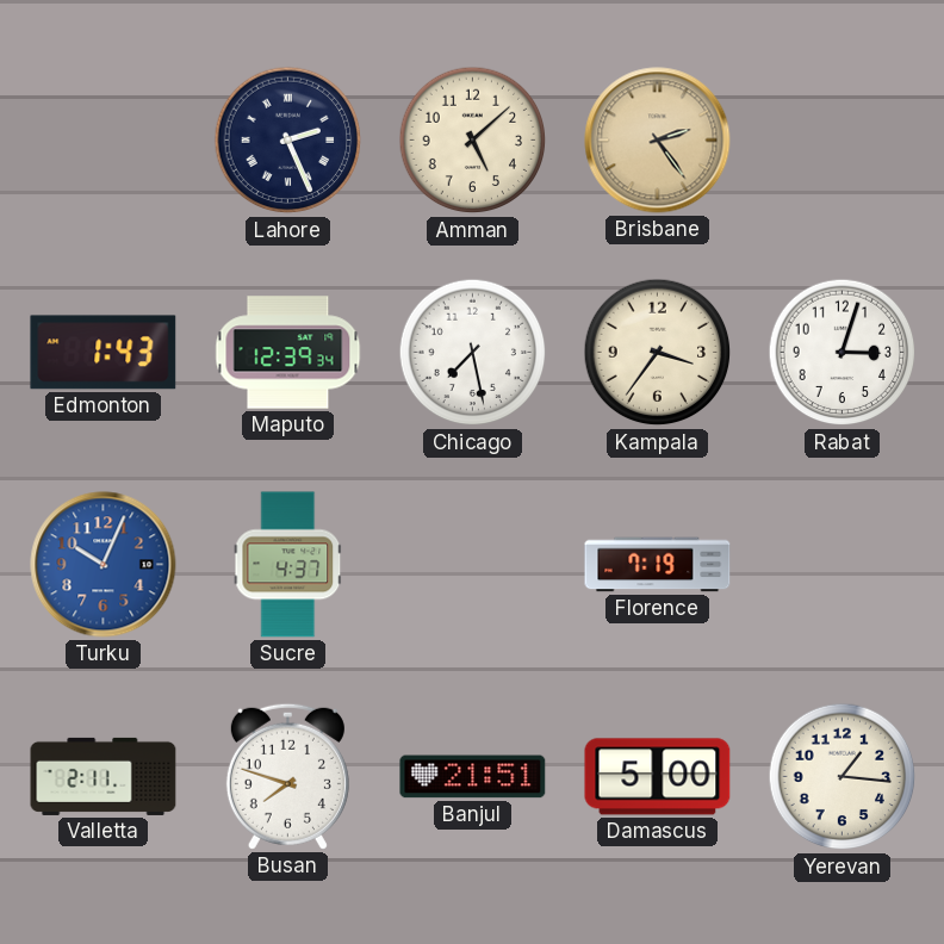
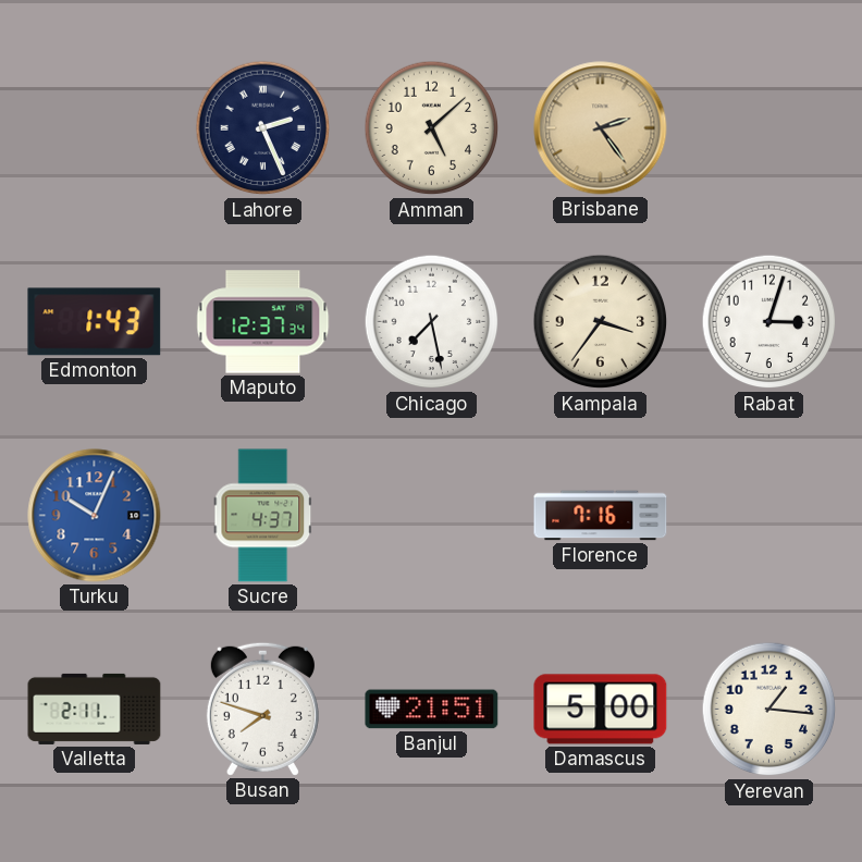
Maputo: 12:39 -> 12:37 (263, 322)
Florence: 7:19 -> 7:16 (601, 516)
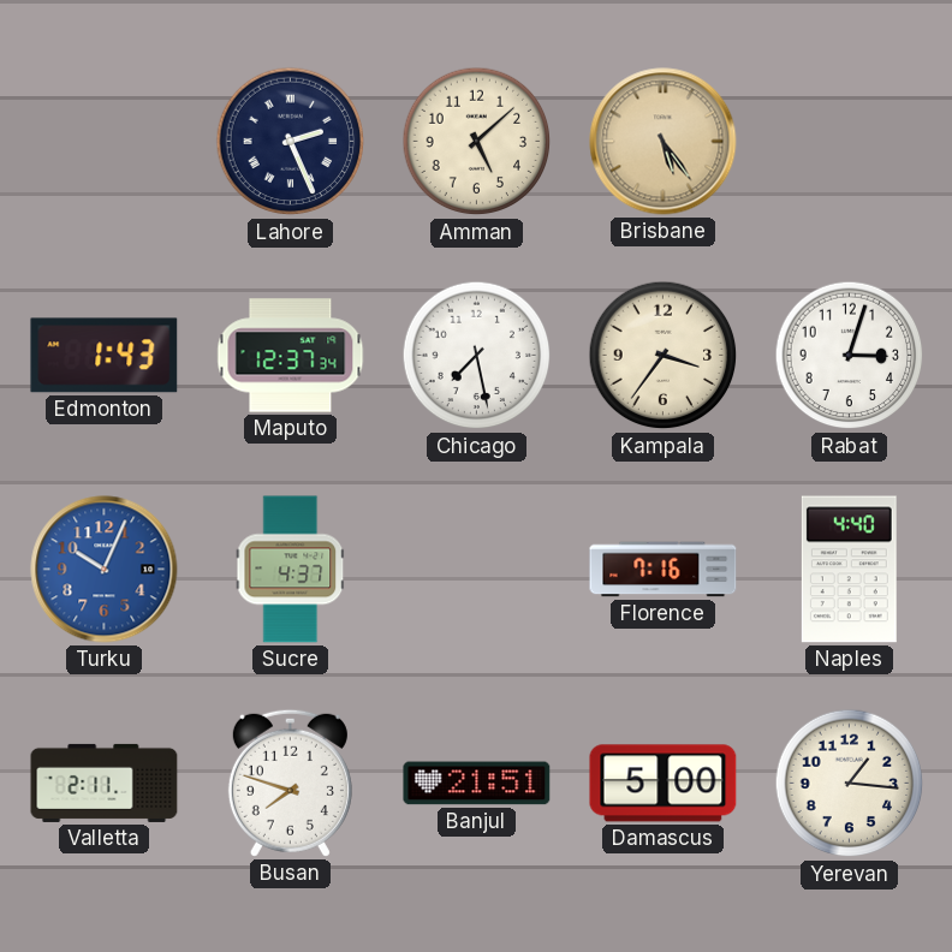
Brisbane: 2:24 -> 5:24 (664, 142)
Naples: none -> 4:40 (849, 570)
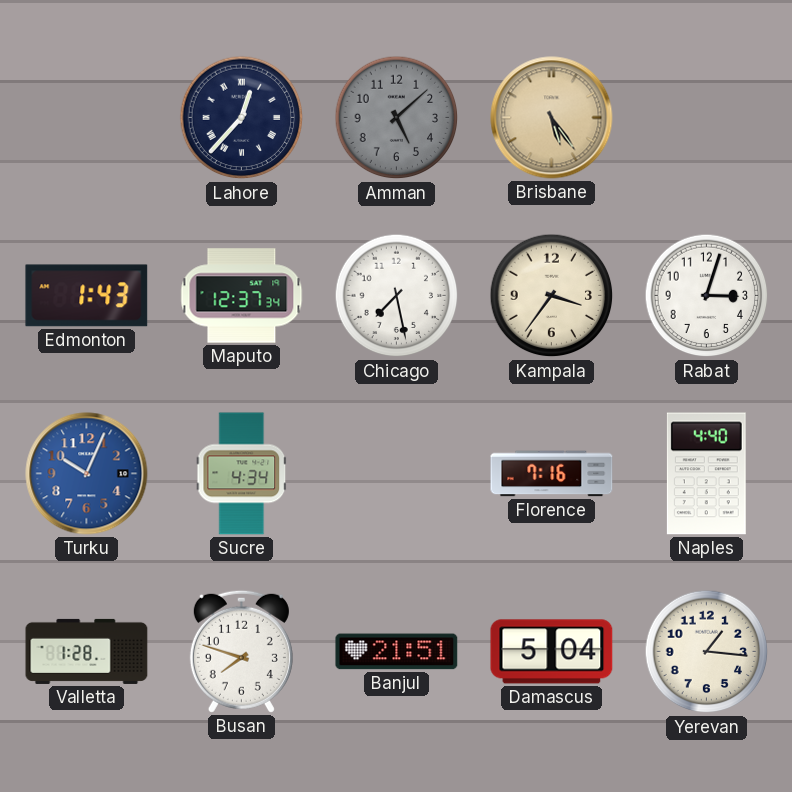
Lahore: 2:26 -> 12:37 (242, 118)
Amman dial: cream -> grey (397, 118)
Sucre: 4:37 -> 4:34 (242, 474)
Valletta: 2:11 -> 1:28 (87, 651)
Damascus: 5:00 -> 5:04 (552, 652)
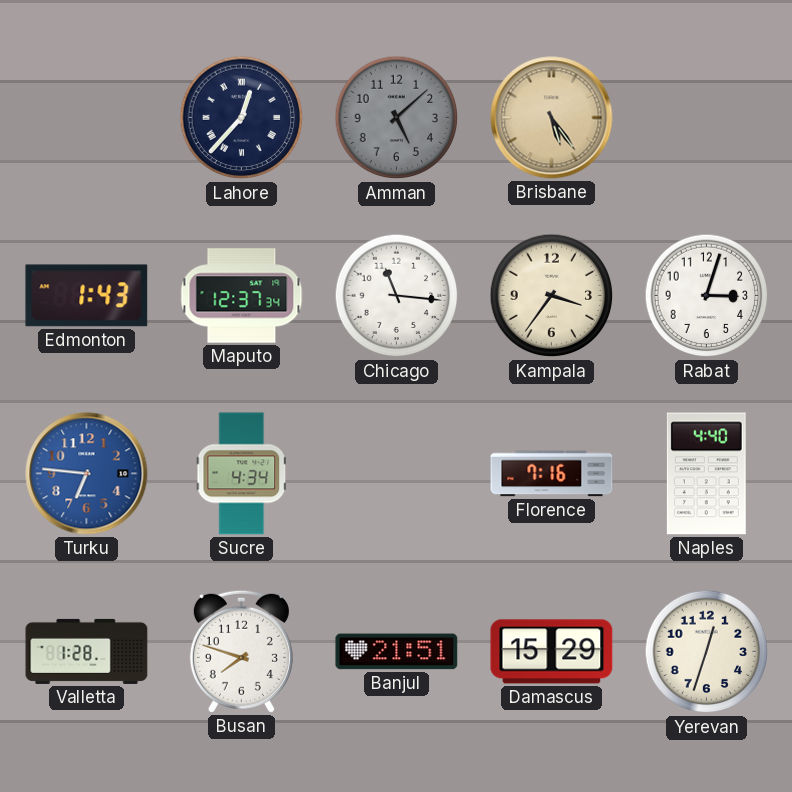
Chicago: 7:28 -> 11:16 (397, 296)
Turku: 10:04 -> 6:46 (87, 474)
Damascus: 5:04 -> 15:29 (552, 652)
Yerevan: 1:16 -> 12:33 (707, 652)
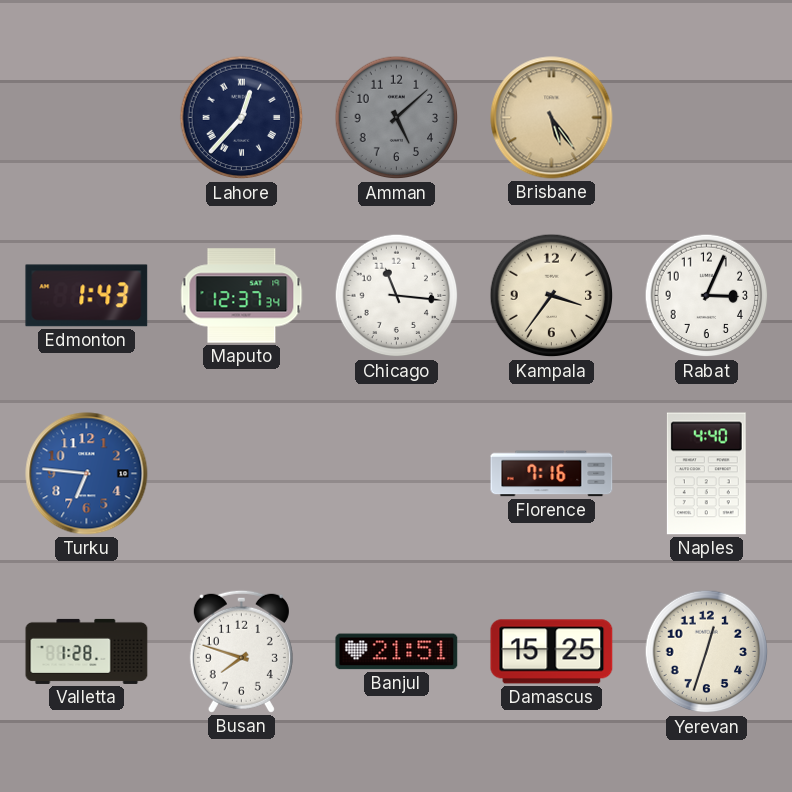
Rabat: 3:03 -> 3:04 (707, 296)
Sucre: 4:34 -> none (242, 474)
Damascus: 15:29 -> 15:25 (552, 652)
